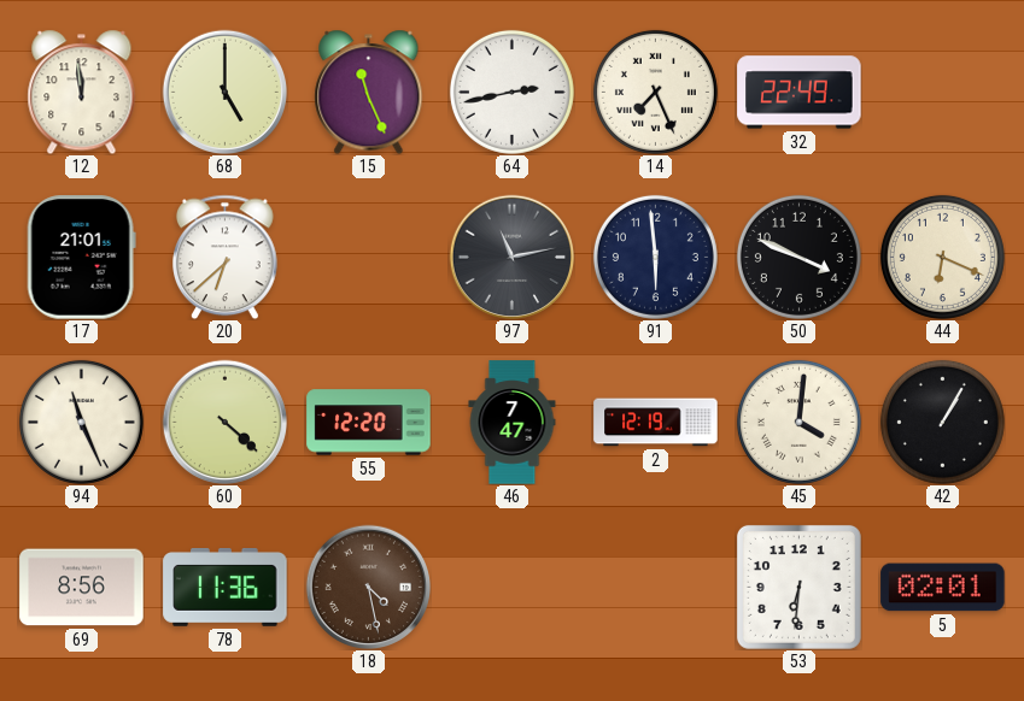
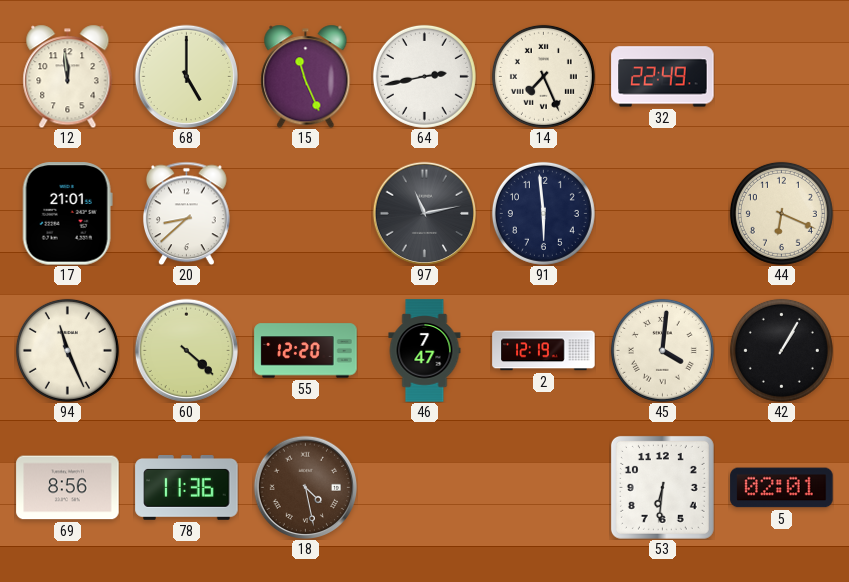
20: 6:38 -> 8:38 (187, 213)
50: 3:49 -> none (798, 257)
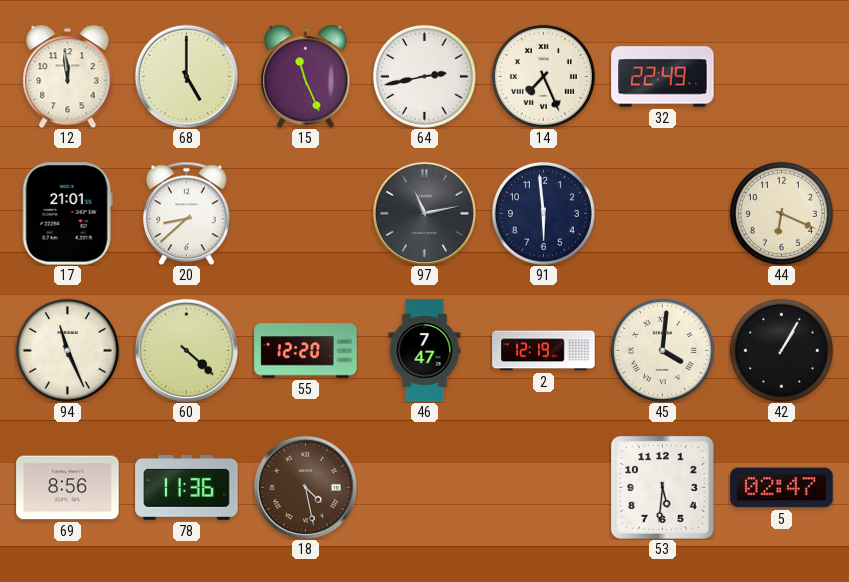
53: 6:31 -> 5:31 (662, 487)
5: 02:01 -> 02:47 (782, 488)
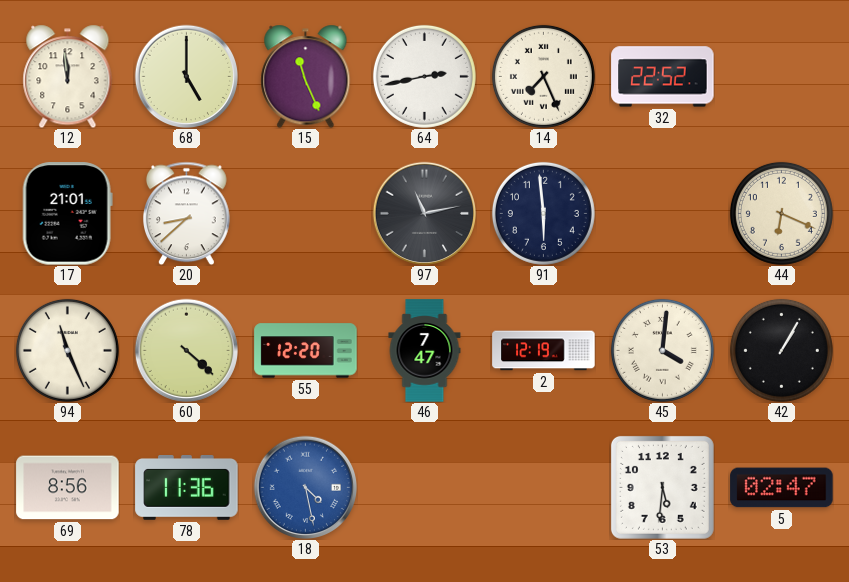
32: 22:49 -> 22:52 (663, 77)
18 dial: brown -> blue (305, 487)
